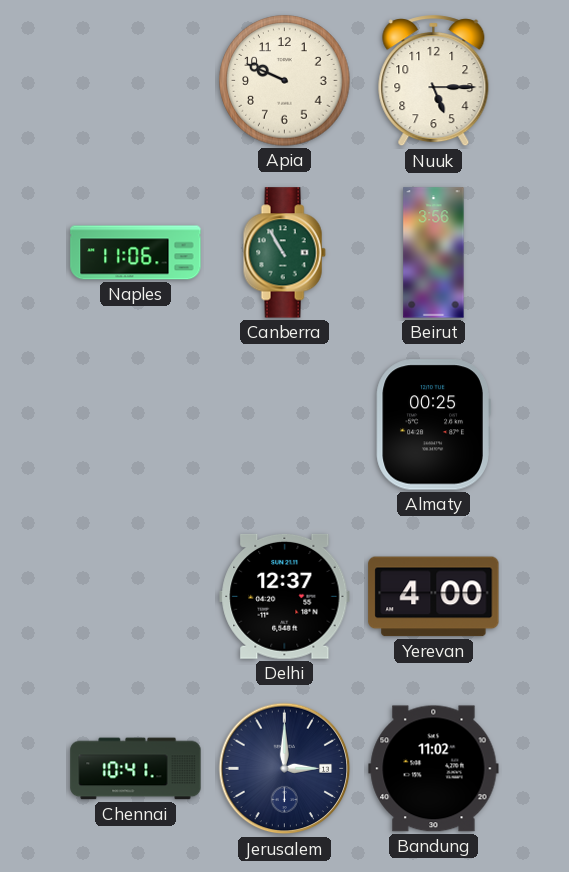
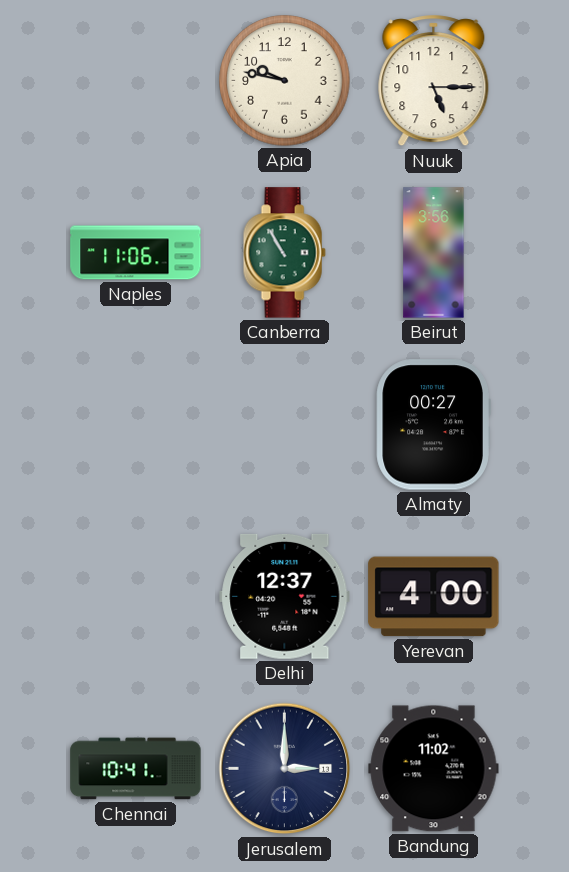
Apia: 9:49 -> 9:47 (285, 81)
Almaty: 00:25 -> 00:27 (433, 425)
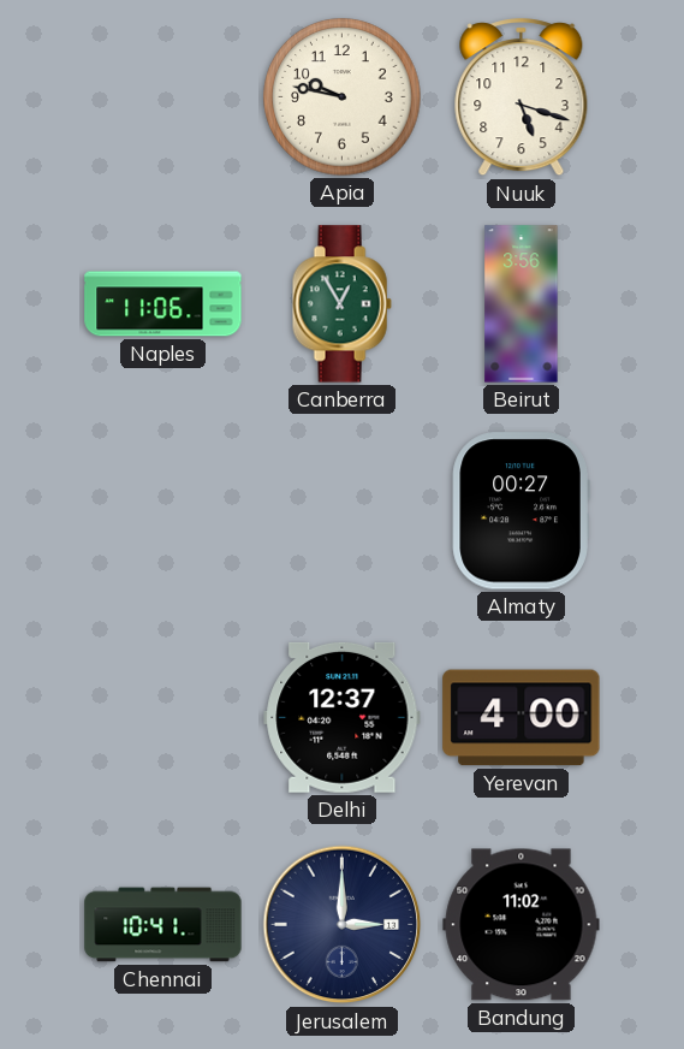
Nuuk: 5:15 -> 5:18 (522, 97)
Canberra: 10:55 -> 12:55 (341, 304)
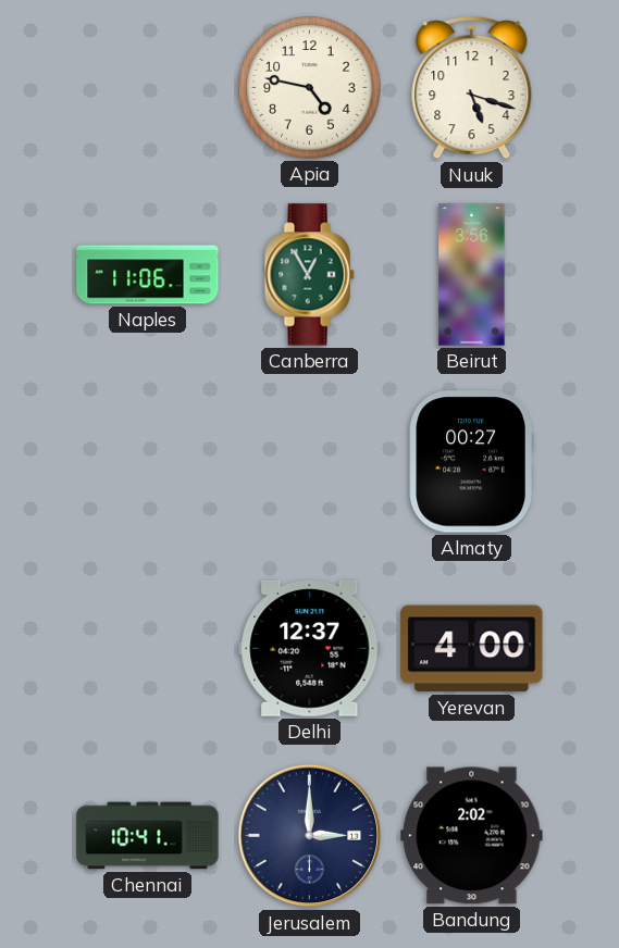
Apia: 9:47 -> 4:47 (310, 88)
Bandung: 11:02 -> 2:02 (472, 836)
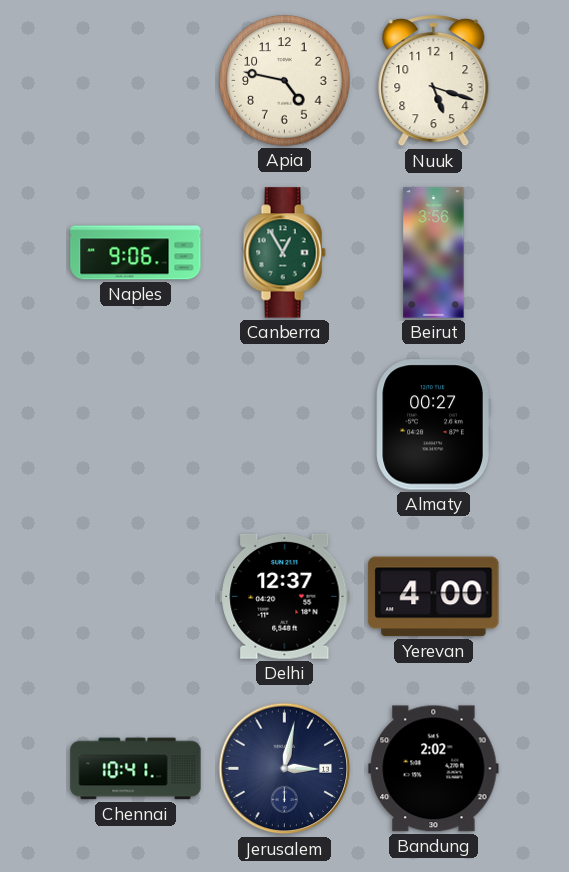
Naples: 11:06 -> 9:06 (136, 253)
Jerusalem: 3:00 -> 3:02 (285, 769)
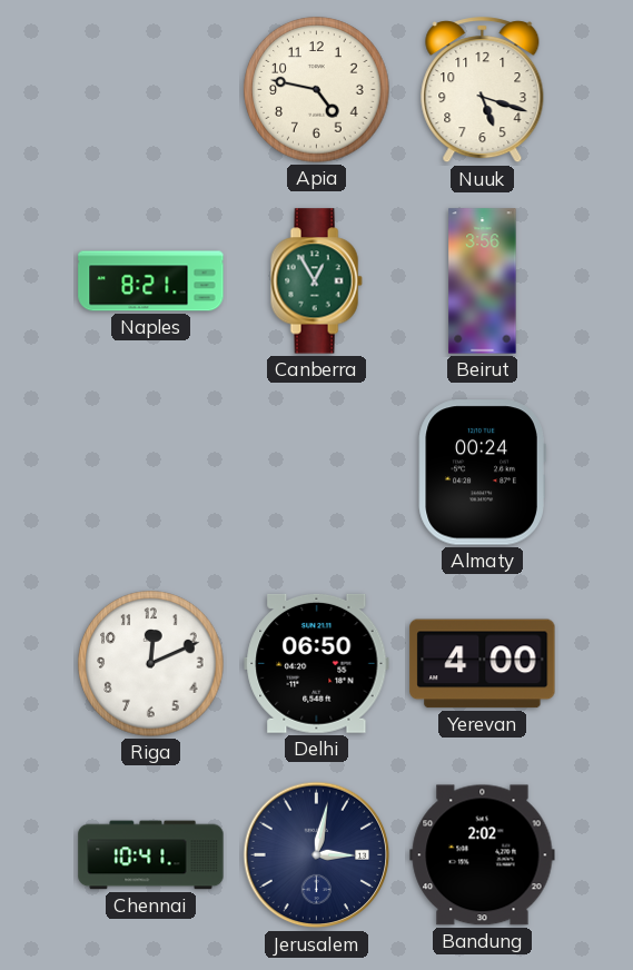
Naples: 9:06 -> 8:21 (151, 281)
Almaty: 00:27 -> 00:24 (482, 473)
Riga: none -> 12:11 (151, 664)
Delhi: 12:37 -> 06:50 (317, 663)
